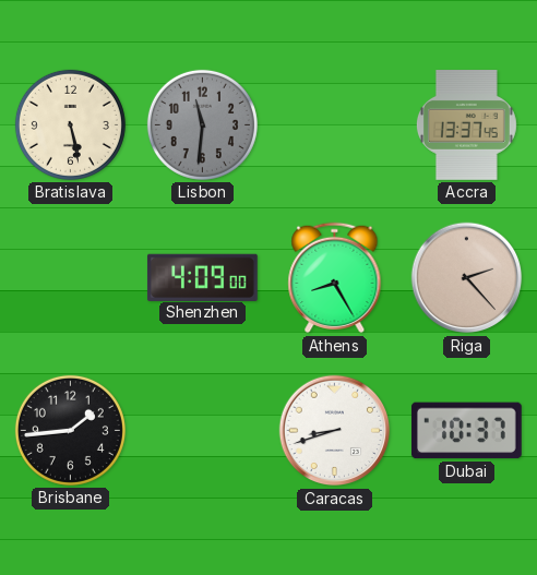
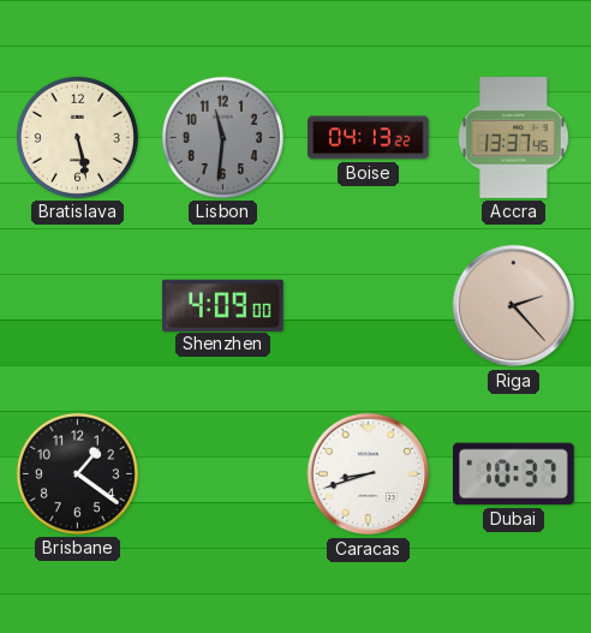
Boise: none -> 04:13 (369, 138)
Athens: 8:25 -> none (335, 278)
Brisbane: 1:44 -> 1:21 (77, 473)
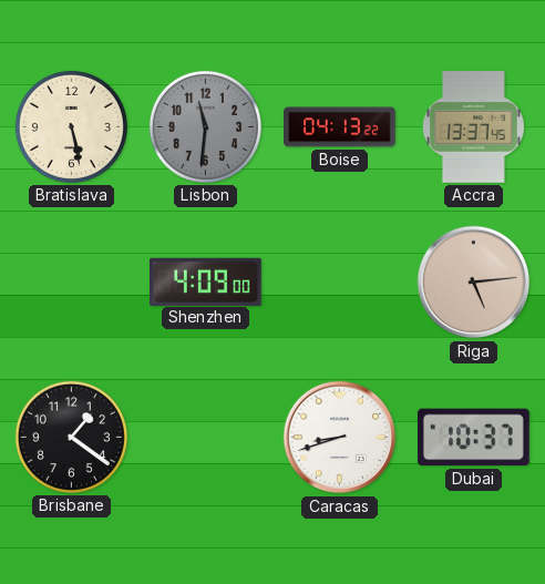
Riga: 2:23 -> 5:14 (474, 283)
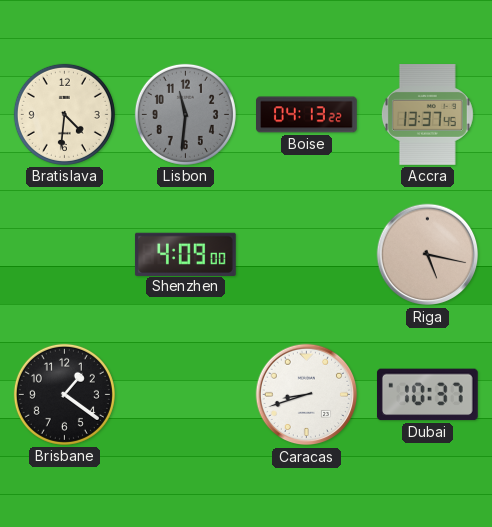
Bratislava: 5:28 -> 4:31 (64, 114)
Riga: 5:14 -> 5:17 (428, 255)
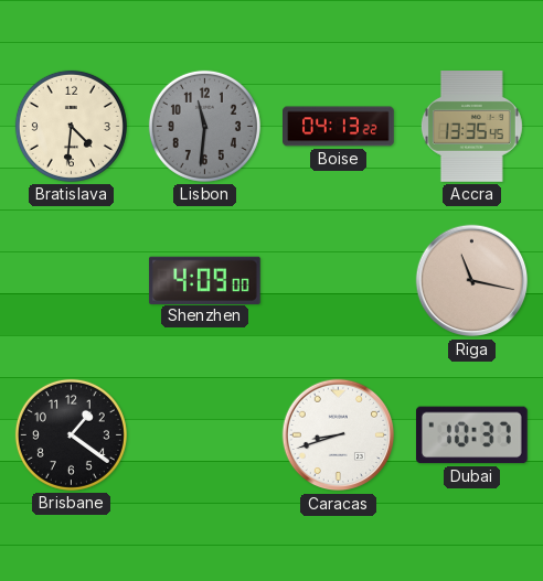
Accra: 13:37 -> 13:35 (471, 127)
Riga: 5:17 -> 11:17 (472, 281)
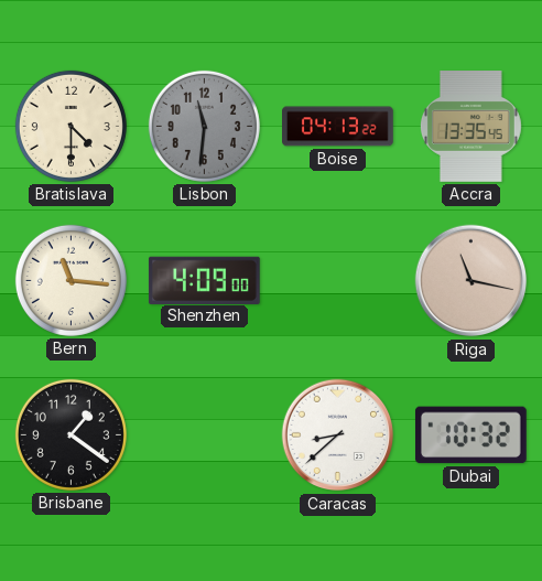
Bratislava: 4:31 -> 4:30 (71, 126)
Bern: none -> 11:16 (71, 280)
Caracas: 8:42 -> 8:38 (338, 435)
Dubai: 10:37 -> 10:32 (470, 435)
